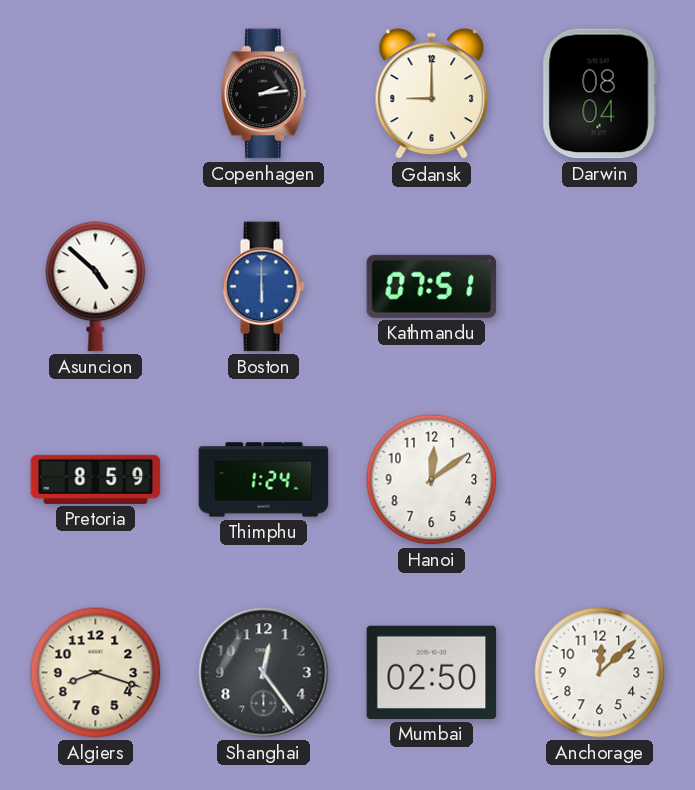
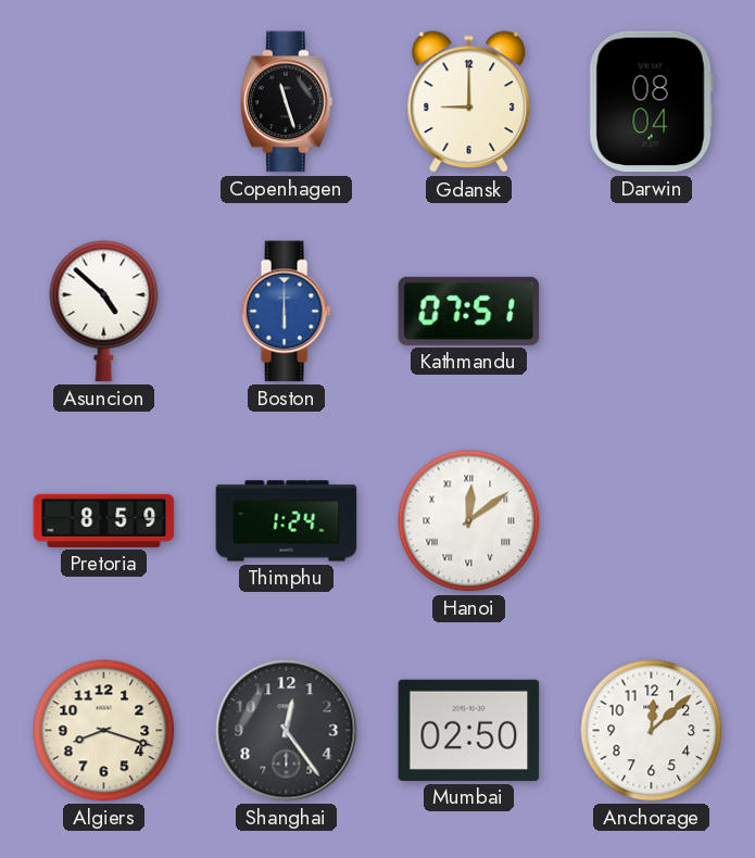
Copenhagen: 2:14 -> 11:27 (287, 102)
Hanoi numerals: Arabic -> Roman (469, 521)
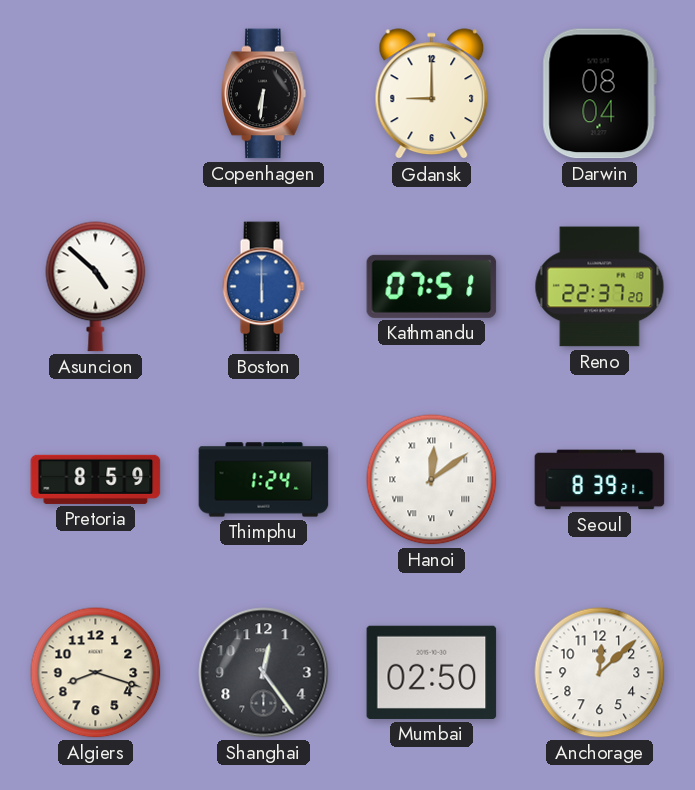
Copenhagen: 11:27 -> 6:31 (264, 94)
Reno: none -> 22:37 (600, 287)
Seoul: none -> 8:39 (600, 480)
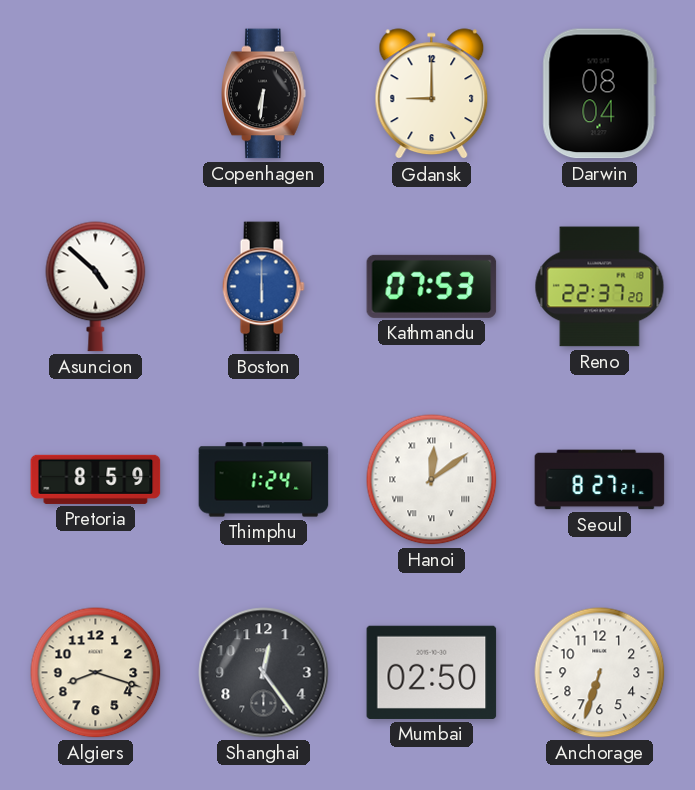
Kathmandu: 07:51 -> 07:53 (432, 286)
Seoul: 8:39 -> 8:27 (600, 480)
Anchorage: 12:08 -> 6:33 (600, 673)
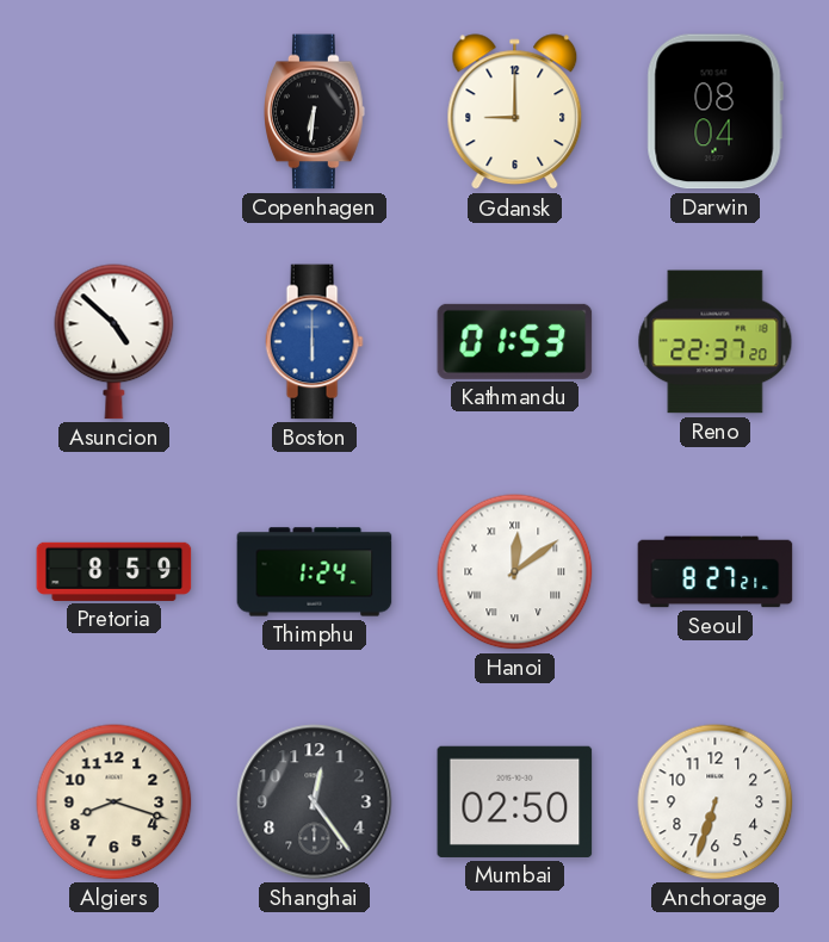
Kathmandu: 07:53 -> 01:53 (515, 341)
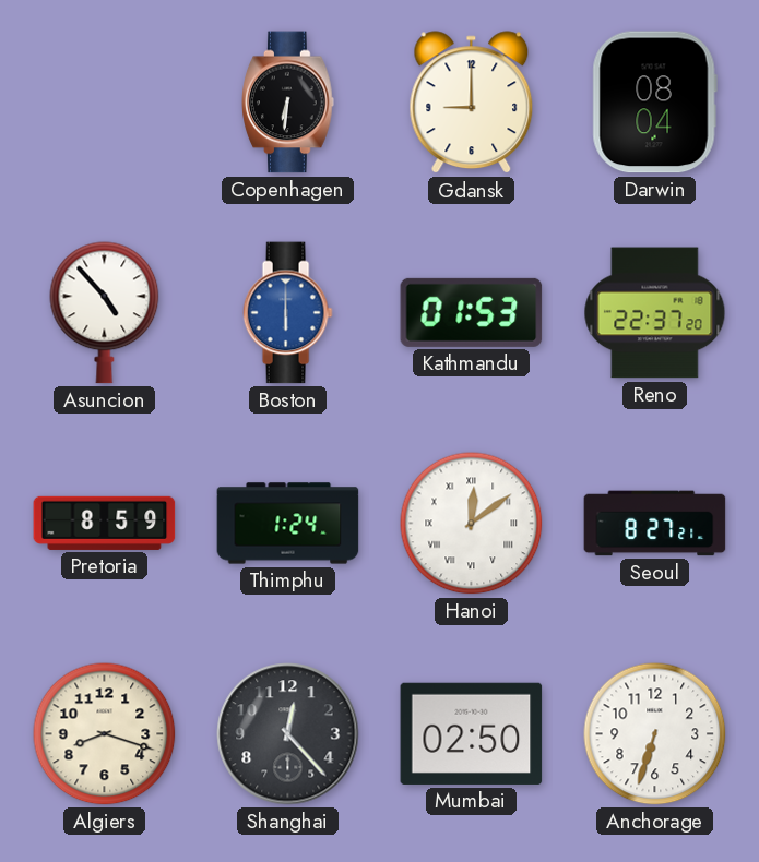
Asuncion: 4:52 -> 4:53 (105, 313)
Shanghai: 12:24 -> 12:23 (288, 734)
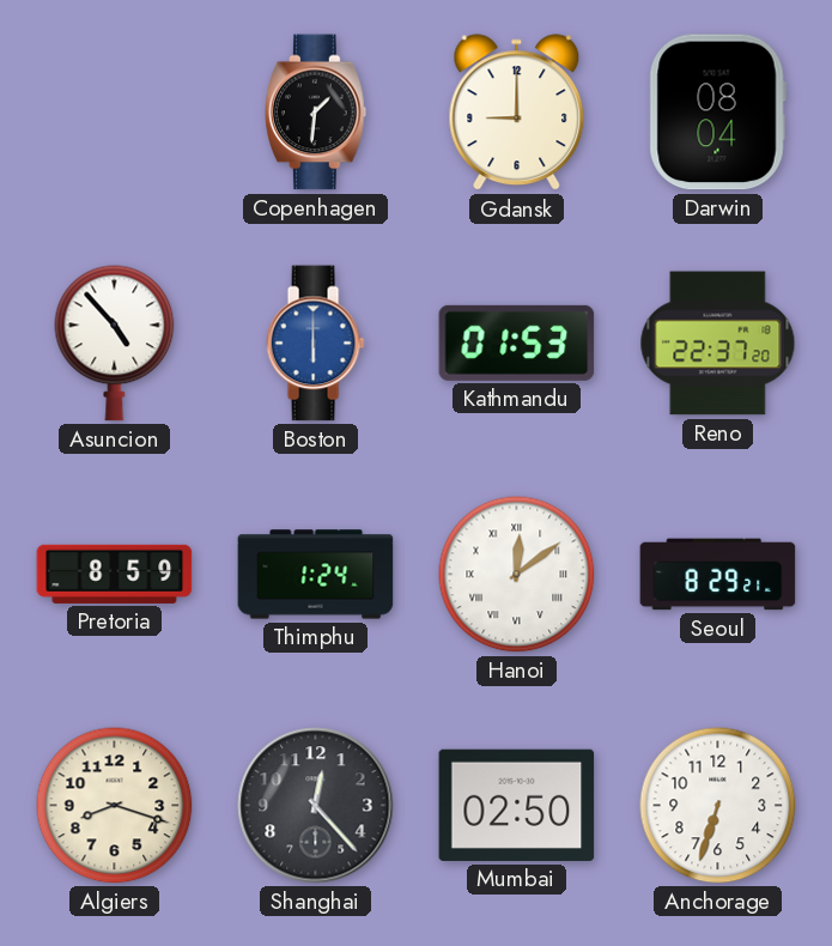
Copenhagen: 6:31 -> 1:31 (316, 113)
Seoul: 8:27 -> 8:29 (718, 575)
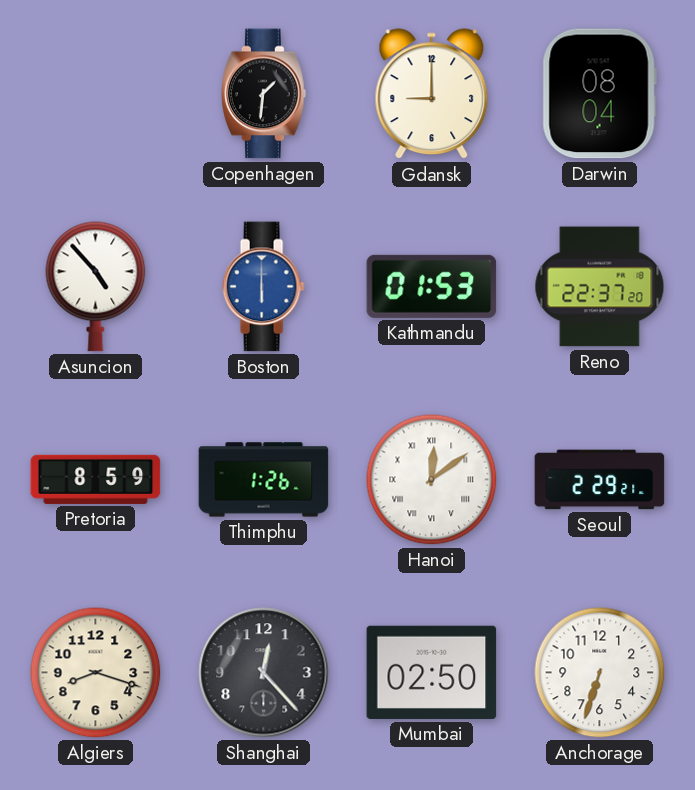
Thimphu: 1:24 -> 1:26 (264, 480)
Seoul: 8:29 -> 2:29 (600, 480)
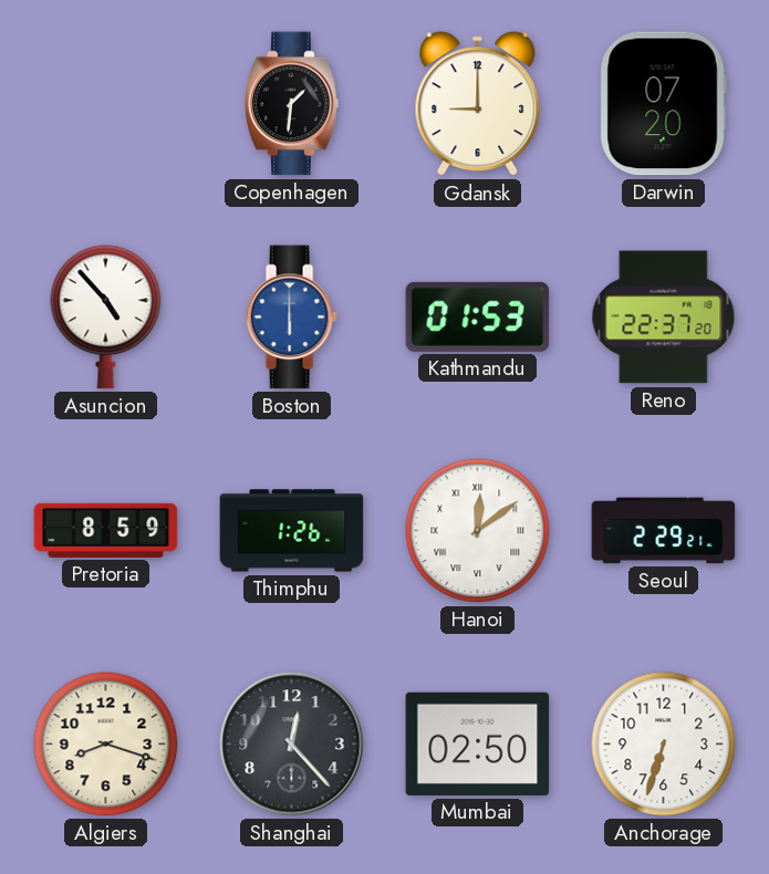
Darwin: 08:04 -> 07:20 (663, 104)
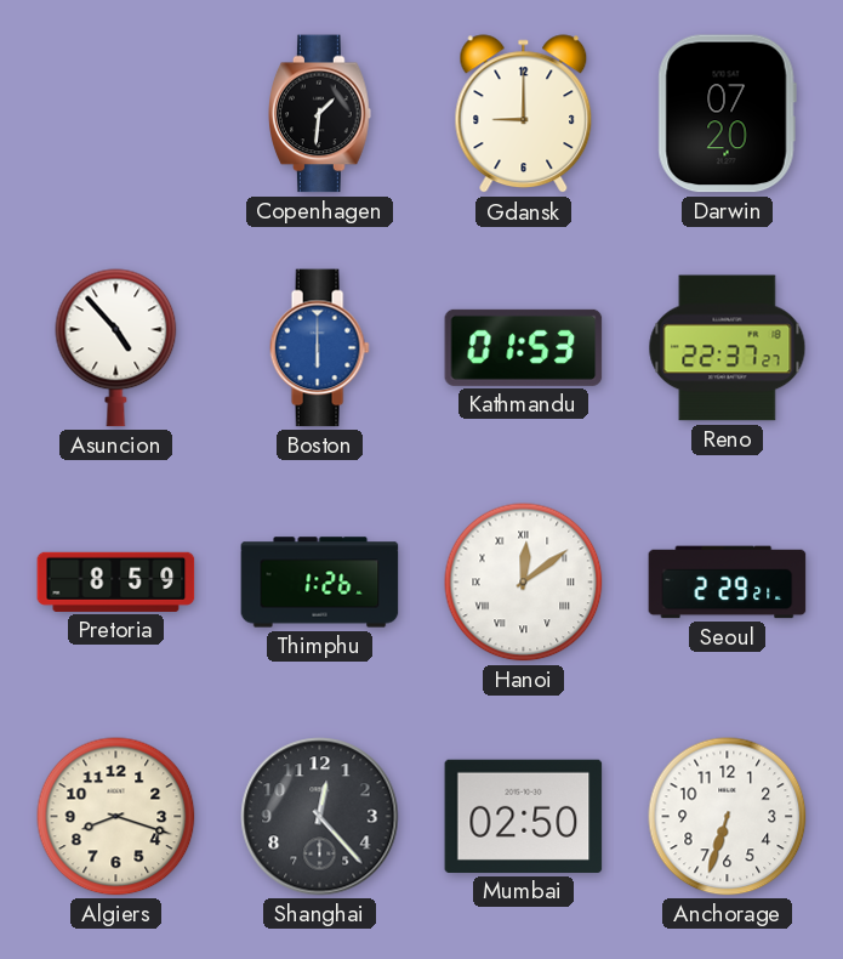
Reno: 22:37:20 -> 22:37:27 (728, 348)
